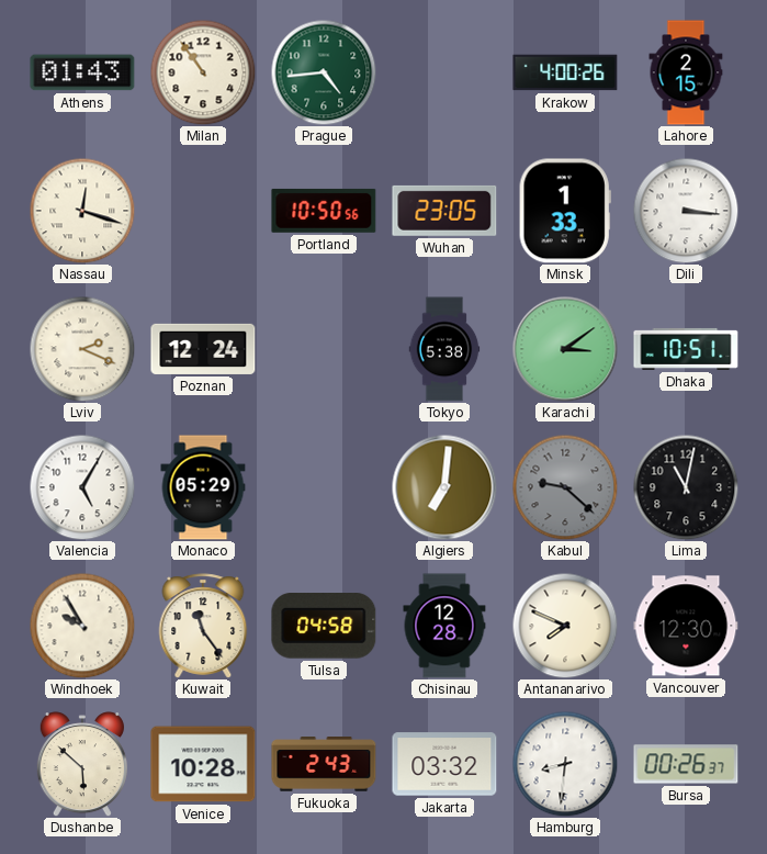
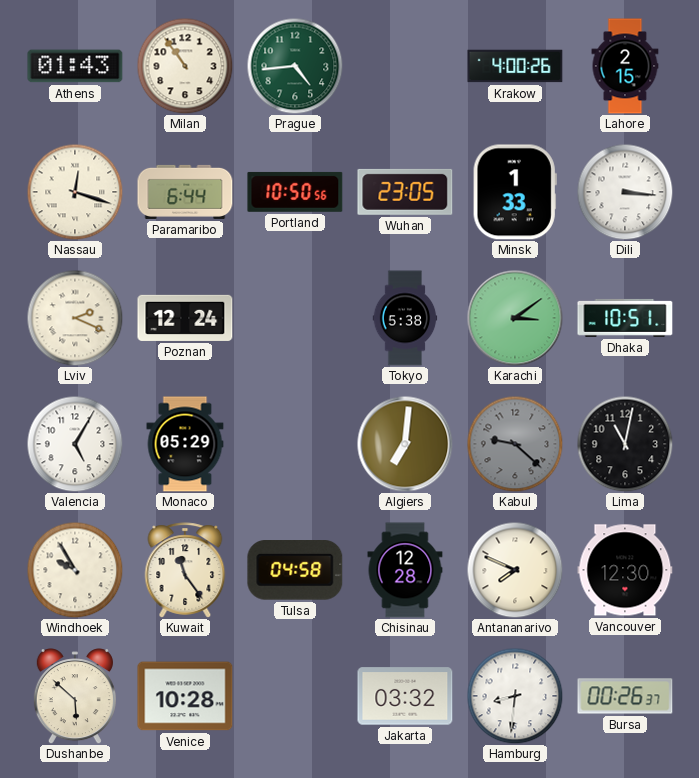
Paramaribo: none -> 6:44 (185, 192)
Fukuoka: 2:43 -> none (324, 764)
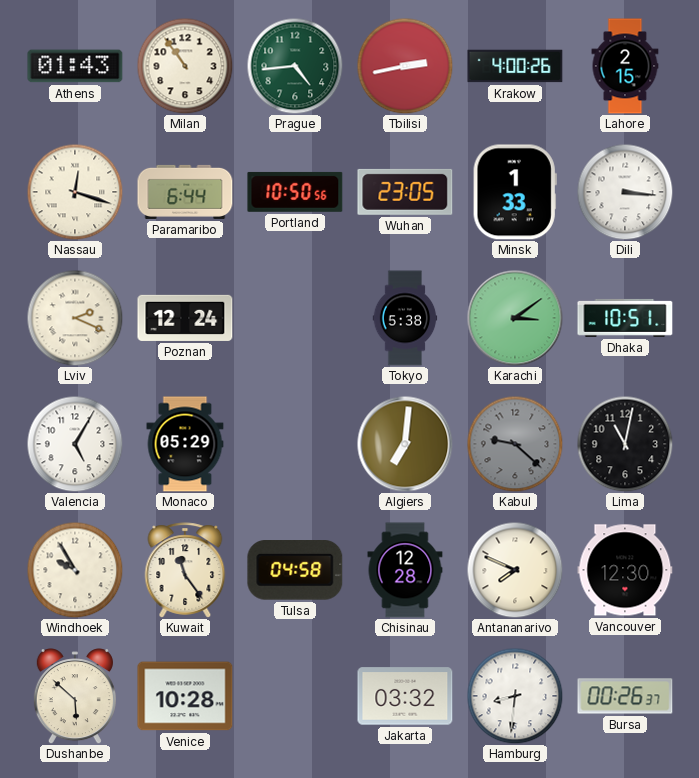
Tbilisi: none -> 2:43 (405, 66)
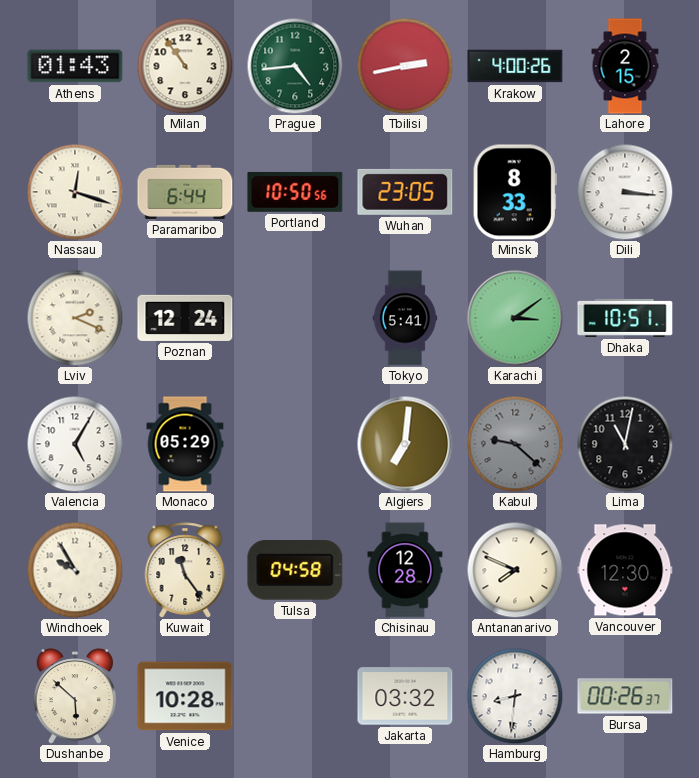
Minsk: 1:33 -> 8:33 (515, 192)
Tokyo: 5:38 -> 5:41 (405, 318)
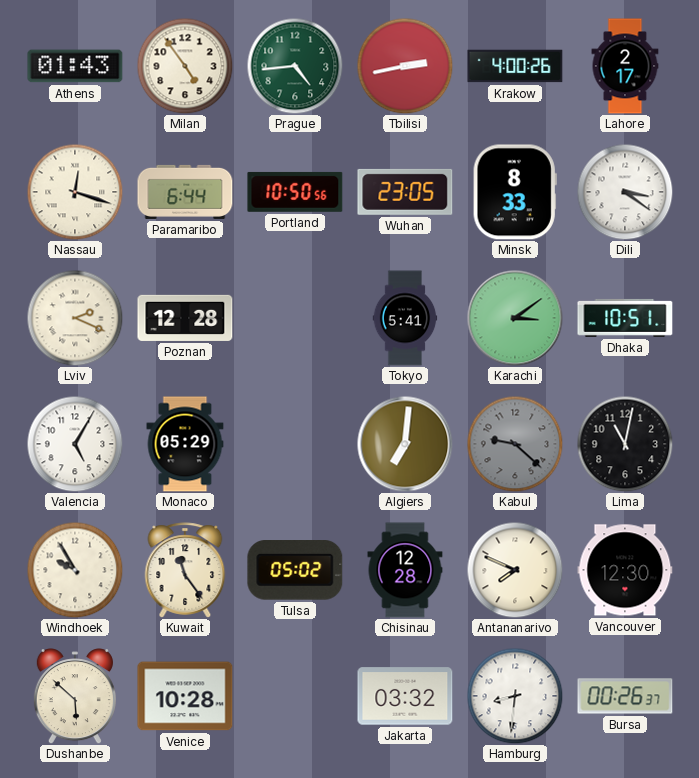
Milan: 10:54 -> 4:54 (185, 66)
Lahore: 2:15 -> 2:17 (625, 66)
Dili: 3:16 -> 3:21 (625, 192)
Poznan: 12:24 -> 12:28 (185, 318)
Tulsa: 04:58 -> 05:02 (295, 571)
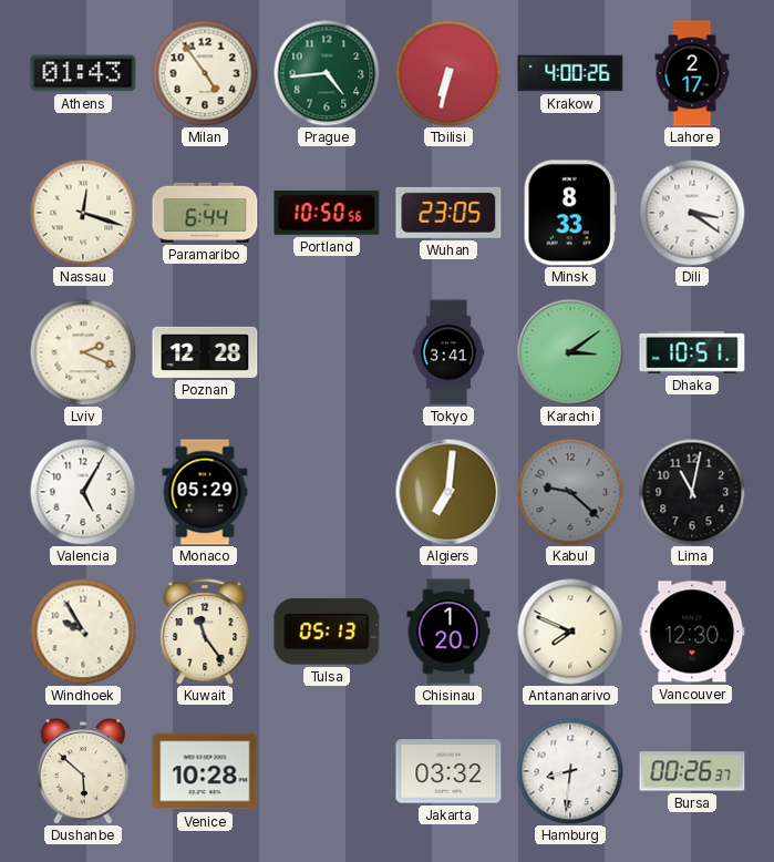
Tbilisi: 2:43 -> 6:32 (448, 73)
Tokyo: 5:41 -> 3:41 (448, 352)
Tulsa: 05:02 -> 05:13 (327, 633)
Chisinau: 12:28 -> 1:20 (448, 632)
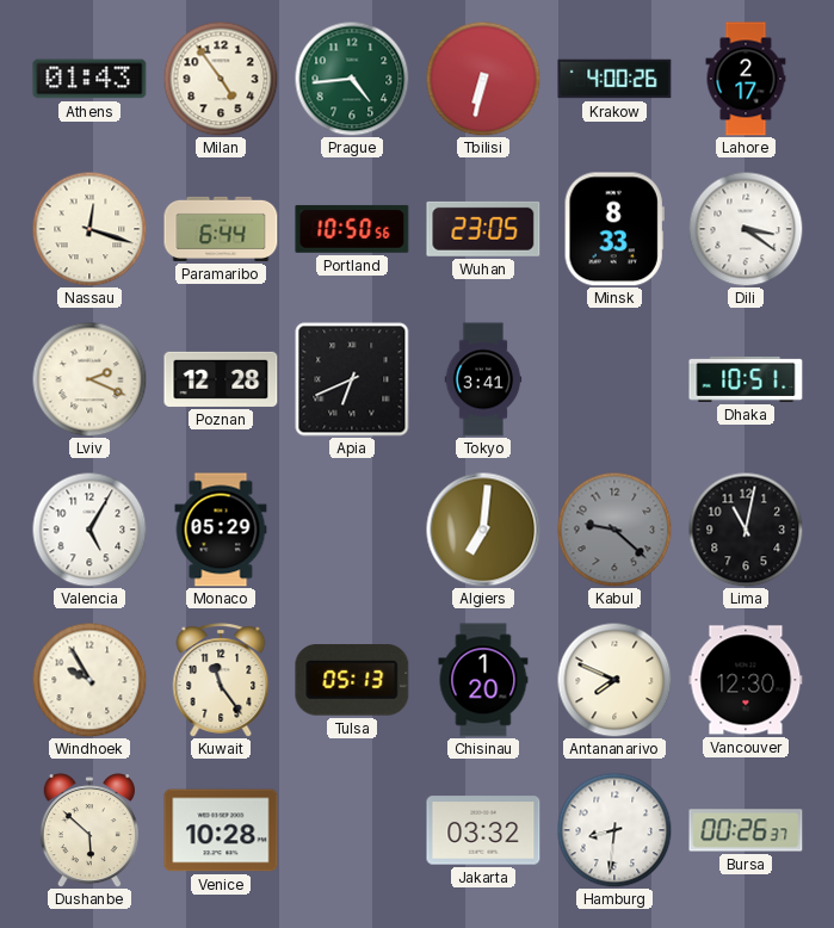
Apia: none -> 6:41 (352, 379)
Karachi: 3:09 -> none (570, 352)
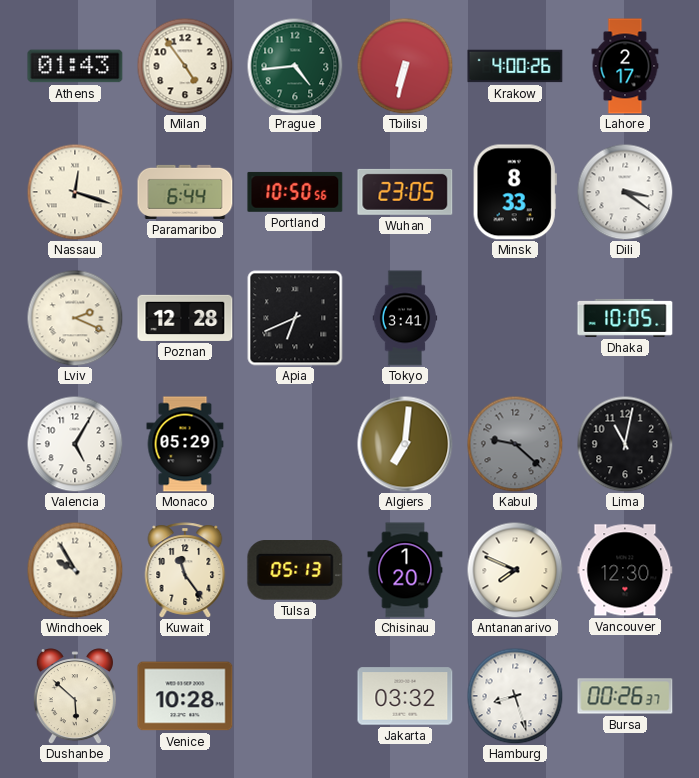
Dhaka: 10:51 -> 10:05 (625, 318)
Hamburg: 8:31 -> 8:27 (515, 696)
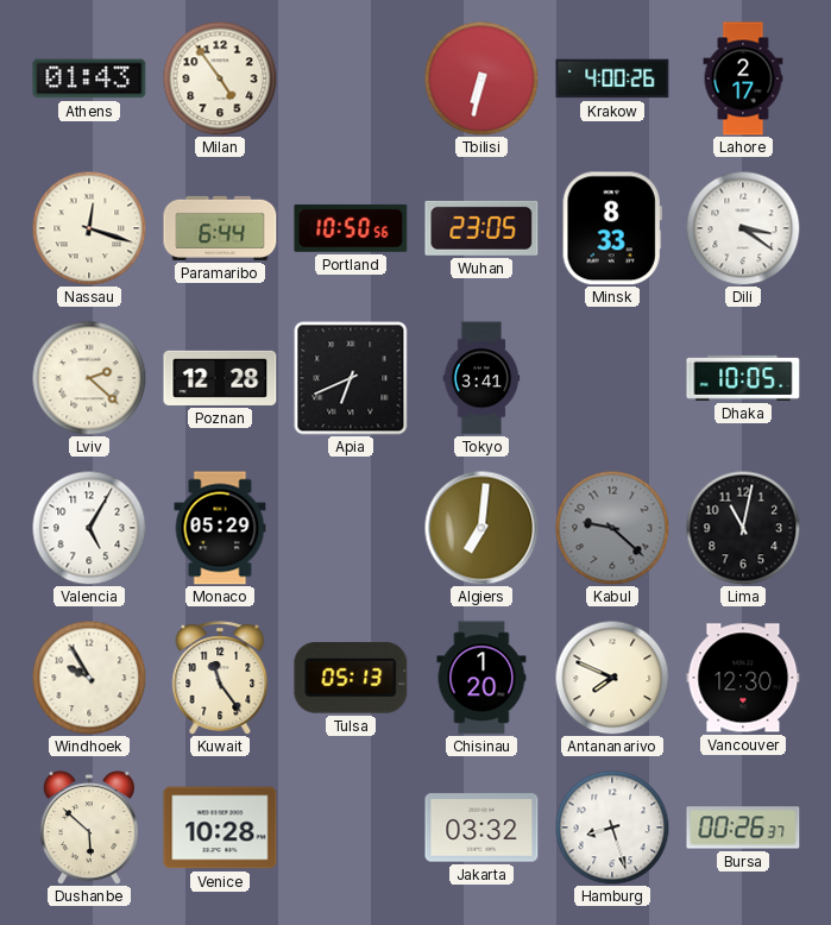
Prague: 4:44 -> none (295, 66)
Lviv: 2:19 -> 2:22 (89, 378)
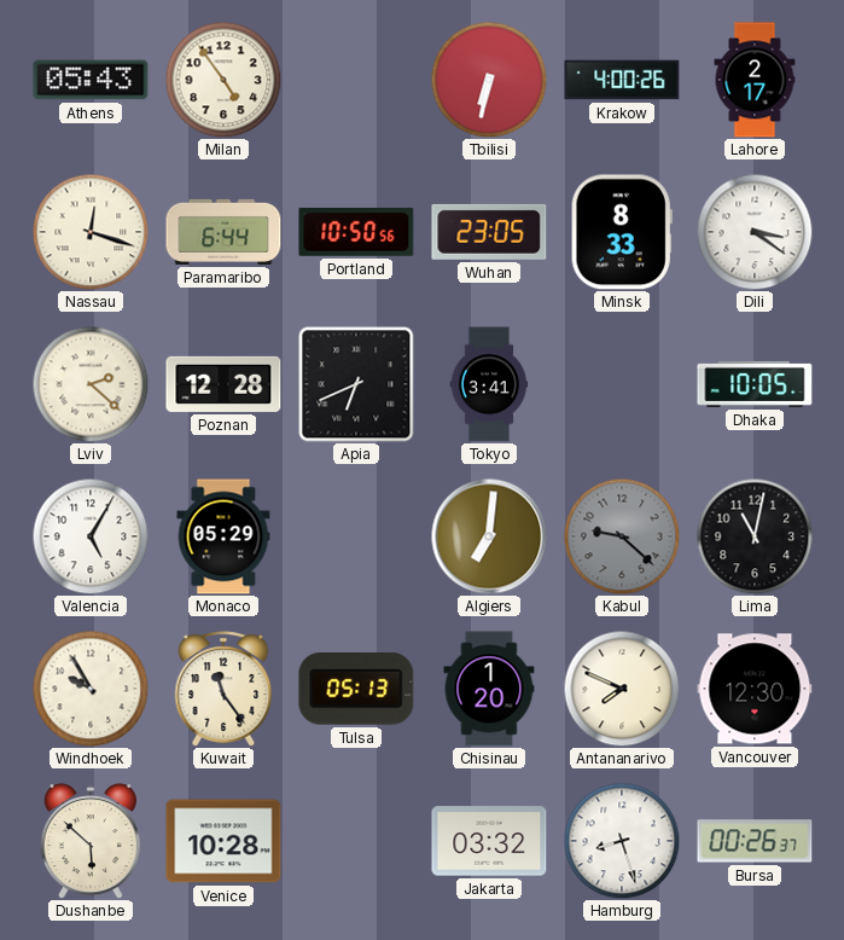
Athens: 01:43 -> 05:43 (91, 80)
